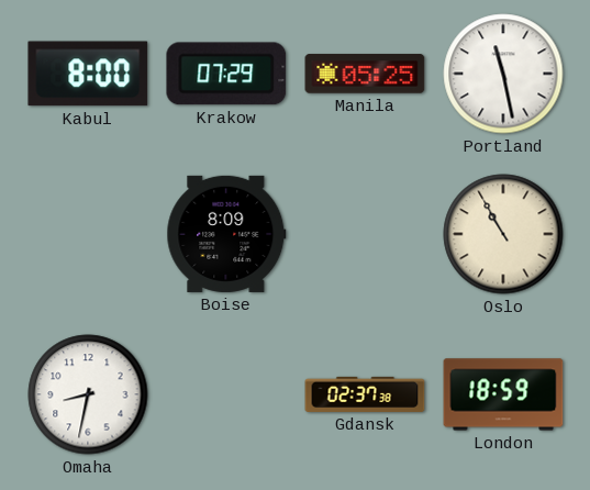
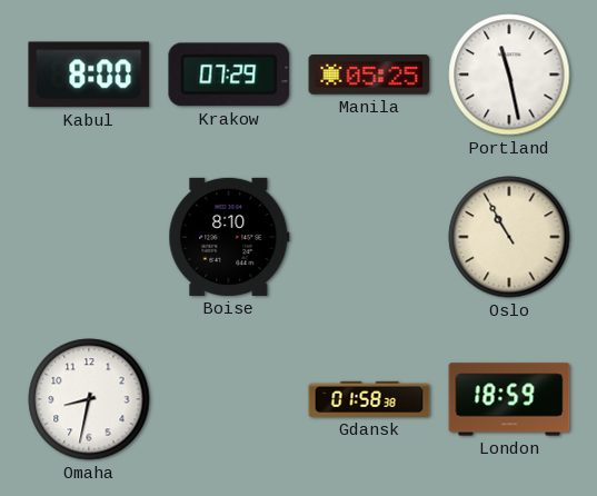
Boise: 8:09 -> 8:10 (229, 237)
Gdansk: 02:37 -> 01:58 (369, 399)
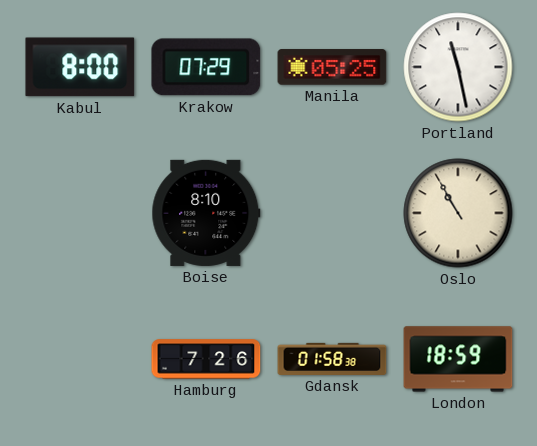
Omaha: 8:32 -> none (89, 399)
Hamburg: none -> 7:26 (206, 359)
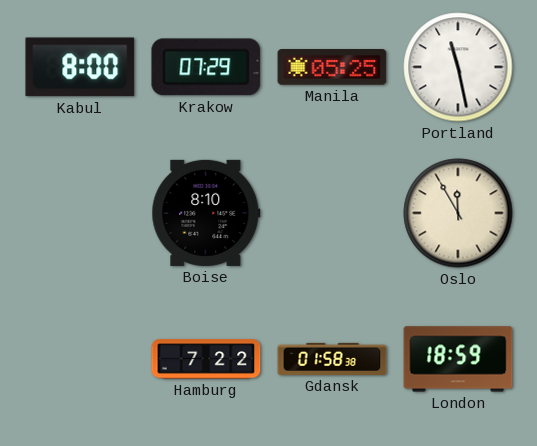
Oslo: 10:55 -> 11:55 (458, 213)
Hamburg: 7:26 -> 7:22 (206, 359)
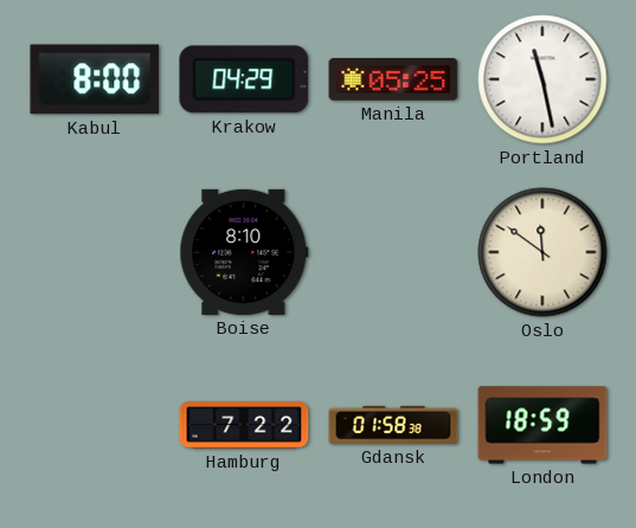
Krakow: 07:29 -> 04:29 (244, 79)
Oslo: 11:55 -> 11:51 (542, 252)
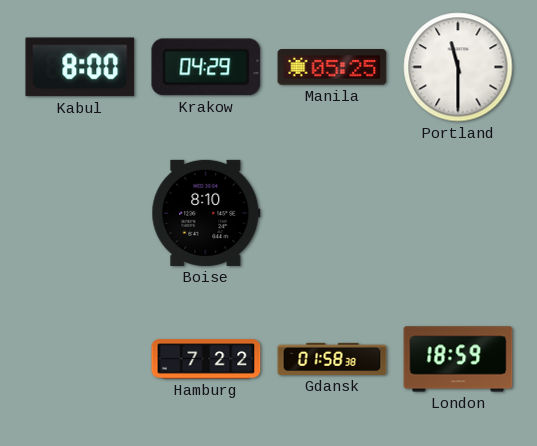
Portland: 11:28 -> 11:30 (458, 67)
Oslo: 11:51 -> none (542, 252)
